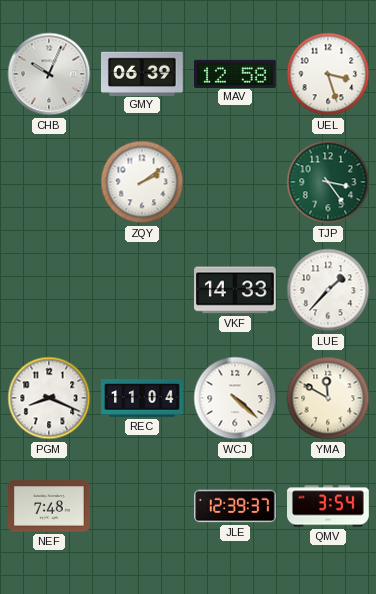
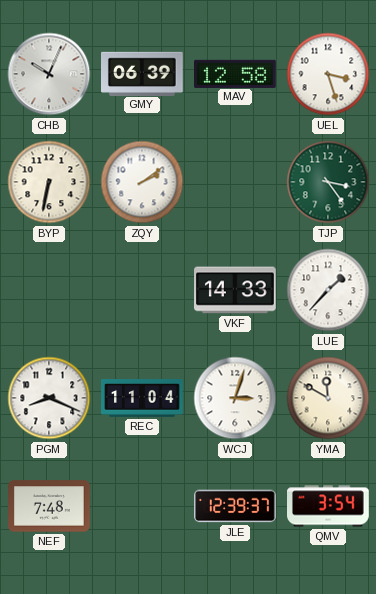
BYP: none -> 6:32 (49, 182)
WCJ: 4:22 -> 3:03 (235, 398)
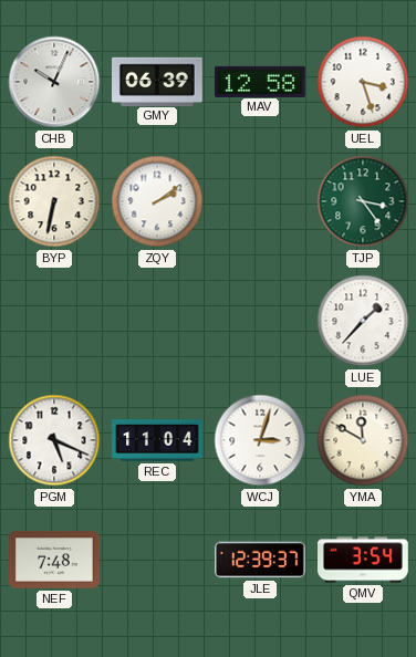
VKF: 14:33 -> none (236, 290)
PGM: 8:19 -> 5:19 (54, 440)
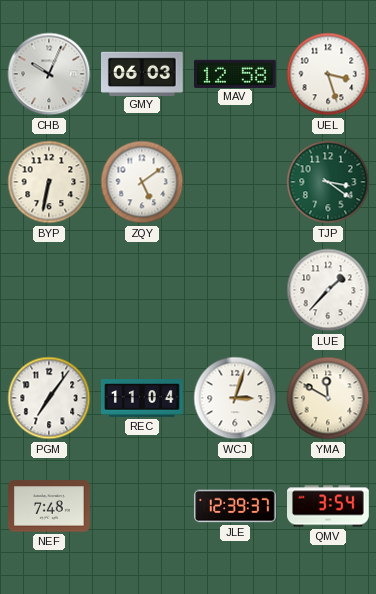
GMY: 06:39 -> 06:03 (143, 73)
ZQY: 2:09 -> 5:09 (142, 182)
TJP: 3:24 -> 3:21 (328, 182)
PGM: 5:19 -> 7:06 (49, 398)
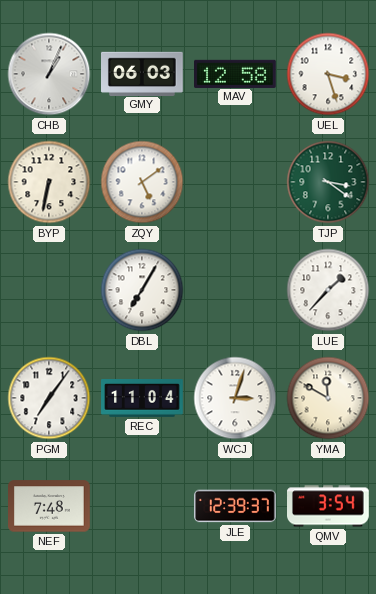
CHB: 10:04 -> 1:04 (49, 74)
DBL: none -> 7:05 (142, 290)
